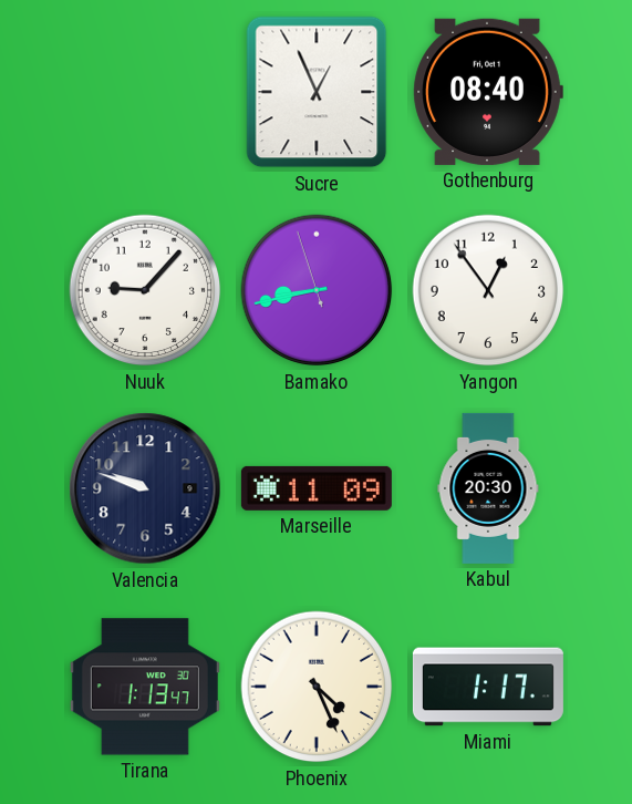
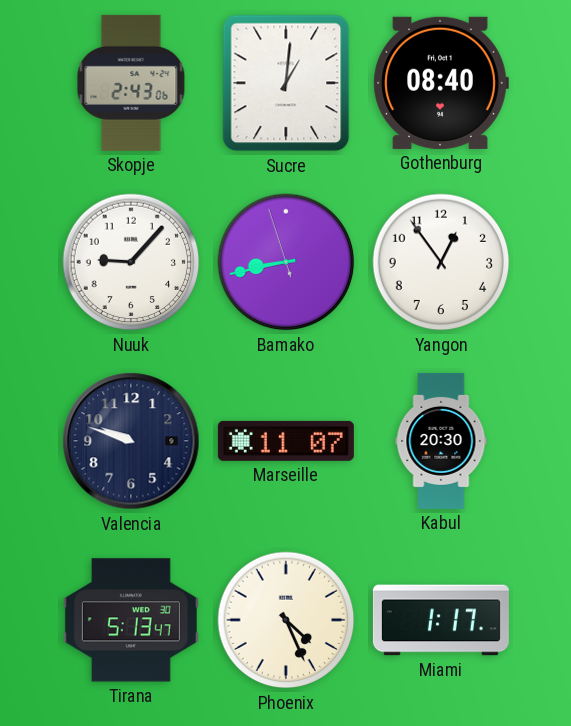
Skopje: none -> 2:43 (131, 83)
Sucre: 12:56 -> 1:01 (286, 83)
Marseille: 11:09 -> 11:07 (286, 441)
Tirana: 1:13 -> 5:13 (131, 620)
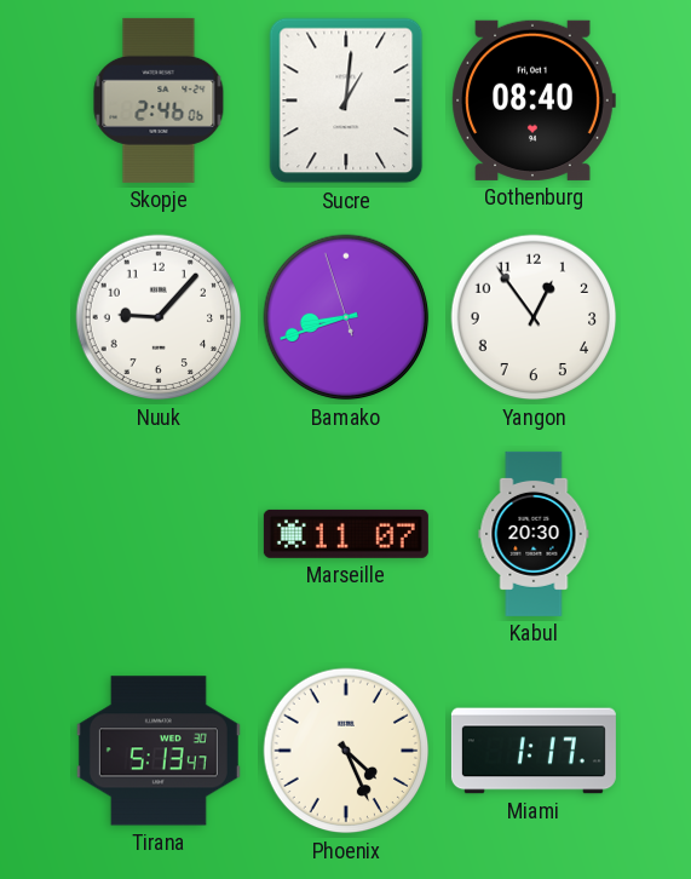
Skopje: 2:43 -> 2:46 (159, 100)
Bamako: 8:42 -> 8:41 (346, 317)
Valencia: 9:48 -> none (131, 441)
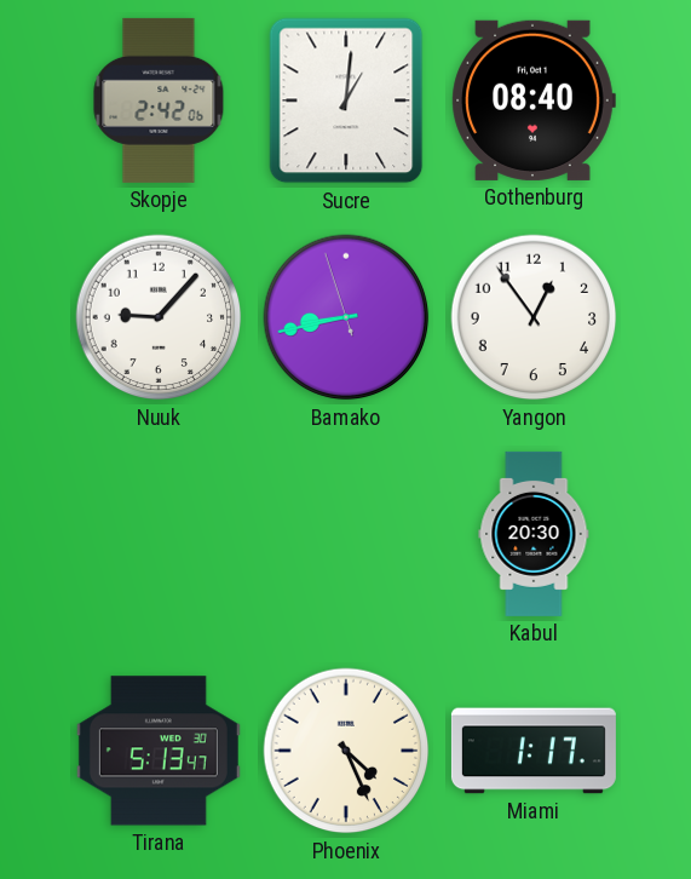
Skopje: 2:46 -> 2:42 (159, 100)
Bamako: 8:41 -> 8:42 (346, 317)
Marseille: 11:07 -> none (346, 534)
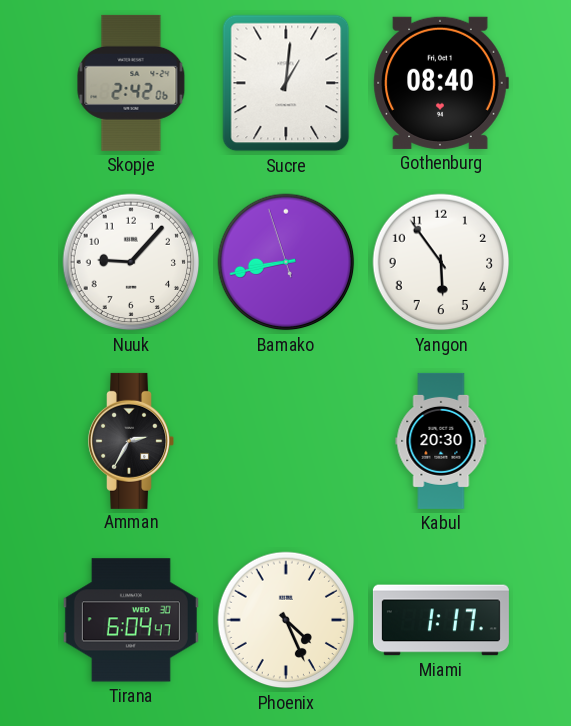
Yangon: 12:54 -> 5:54 (441, 262)
Amman: none -> 2:35 (131, 441)
Tirana: 5:13 -> 6:04 (131, 620)
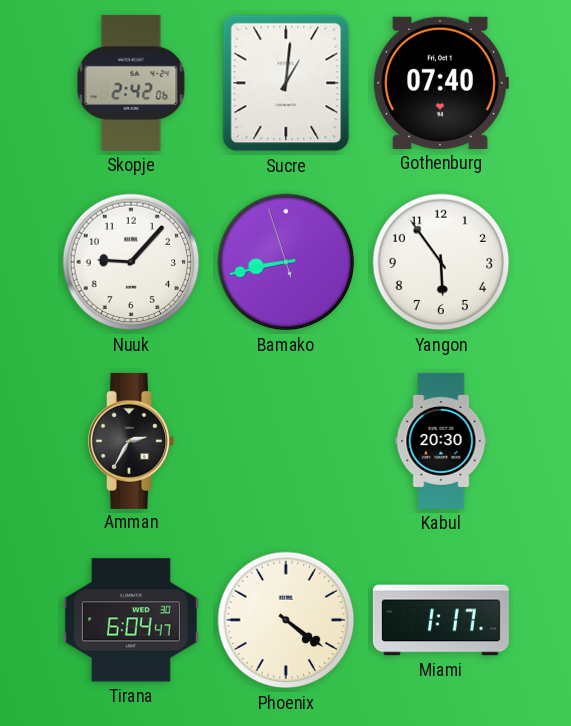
Gothenburg: 08:40 -> 07:40 (441, 83)
Phoenix: 4:26 -> 4:21 (286, 620)
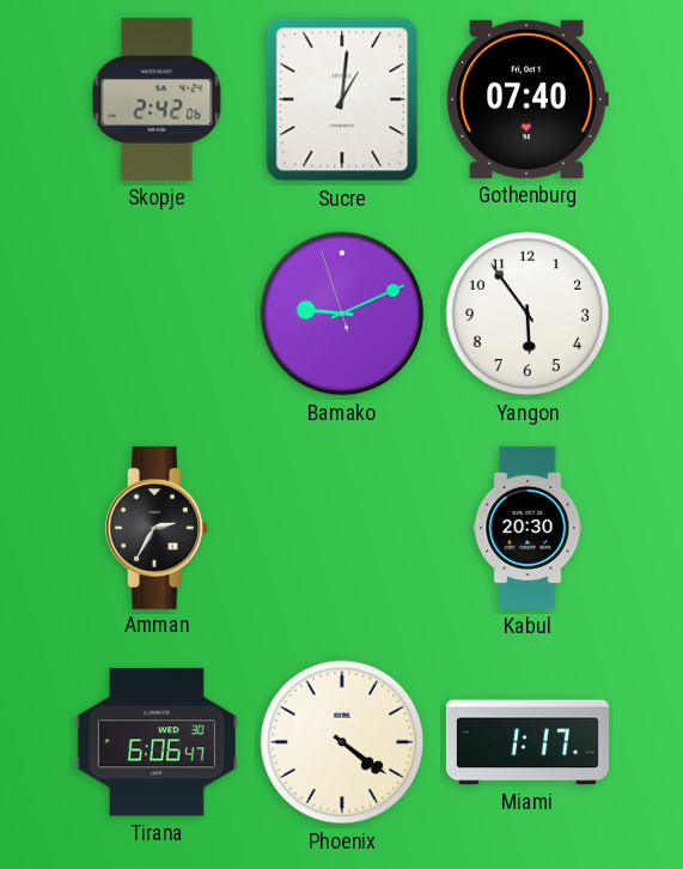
Nuuk: 9:07 -> none (131, 262)
Bamako: 8:42 -> 9:10 (342, 314)
Tirana: 6:04 -> 6:06 (157, 742)
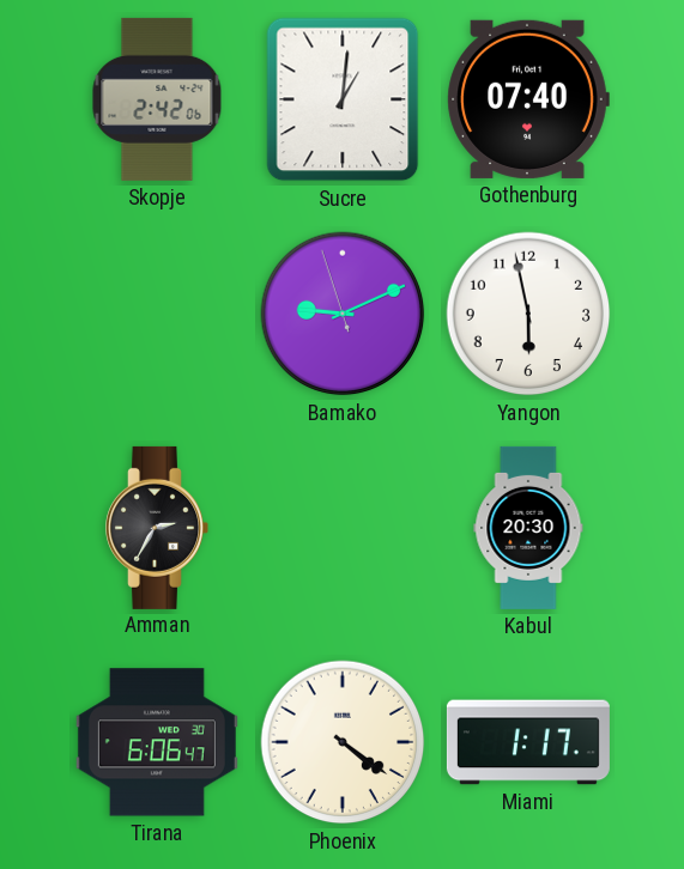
Yangon: 5:54 -> 5:58 (528, 314)
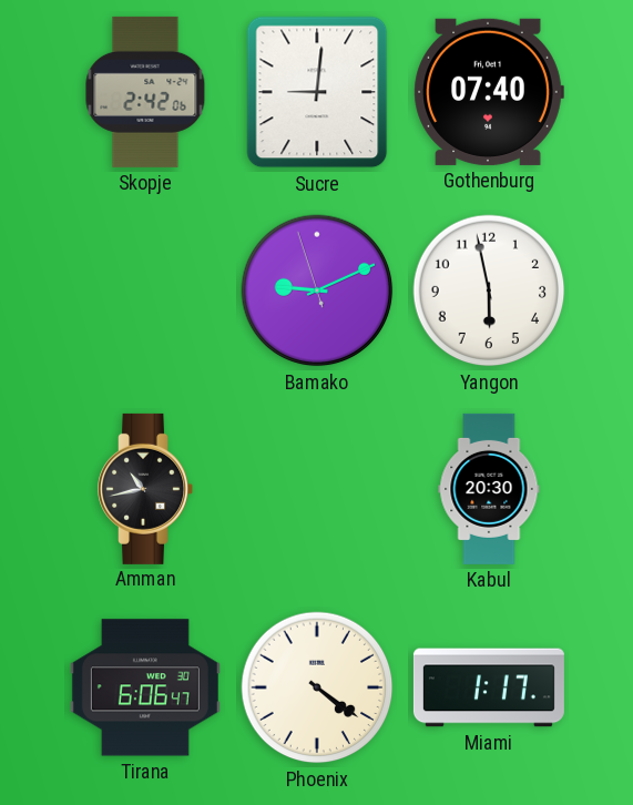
Sucre: 1:01 -> 9:01 (317, 92)
Amman: 2:35 -> 10:43 (145, 489)
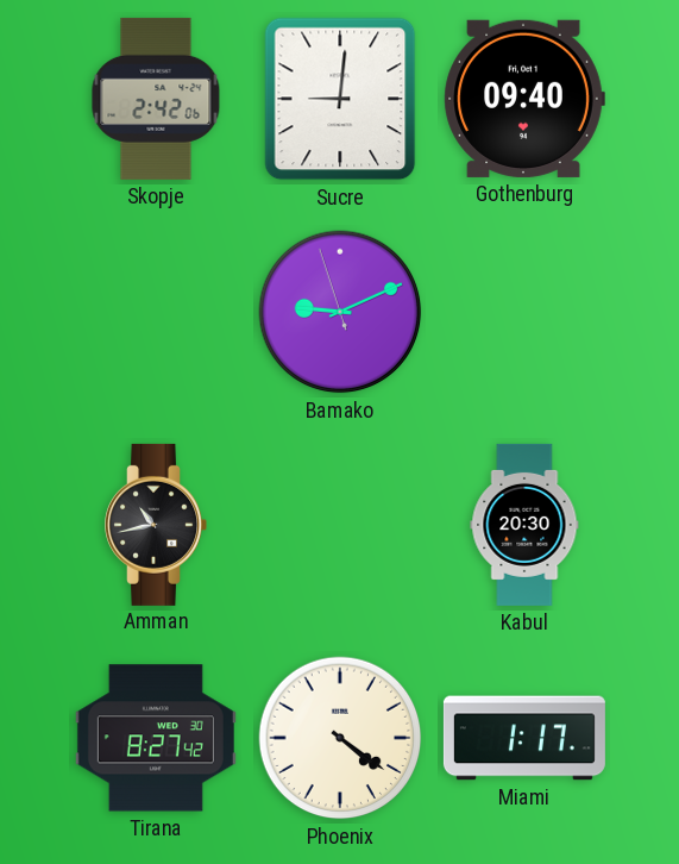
Gothenburg: 07:40 -> 09:40 (524, 99)
Yangon: 5:58 -> none (489, 291)
Tirana: 6:06 -> 8:27 (156, 738)
